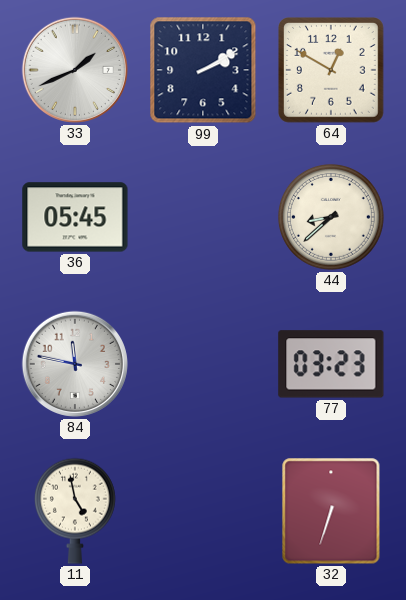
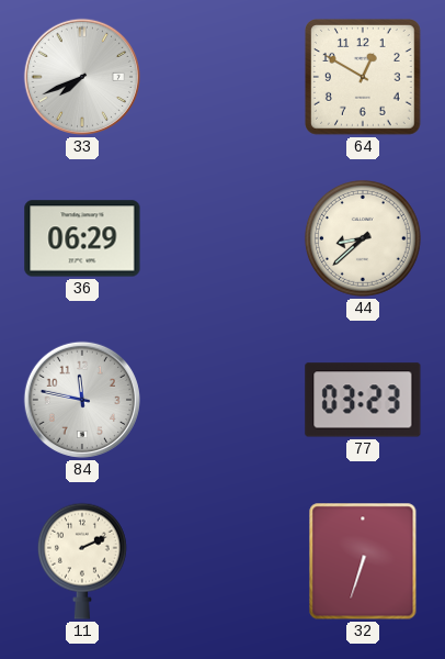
33: 1:41 -> 7:41 (82, 77)
99: 2:10 -> none (203, 70)
36: 05:45 -> 06:29 (82, 238)
11: 4:58 -> 2:11 (82, 561)
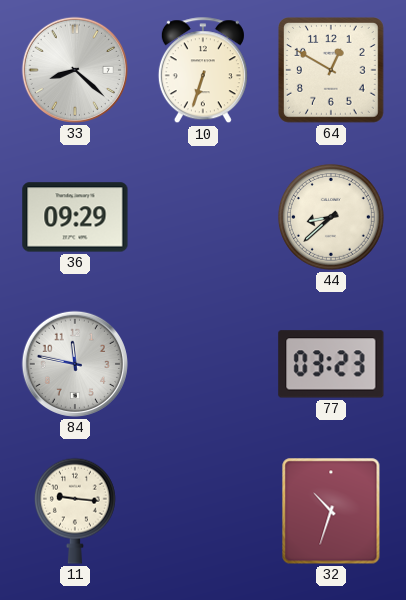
33: 7:41 -> 8:22 (75, 70)
10: none -> 6:33 (203, 71)
36: 06:29 -> 09:29 (75, 217)
11: 2:11 -> 9:16 (75, 511)
32: 6:33 -> 10:33 (331, 511)
